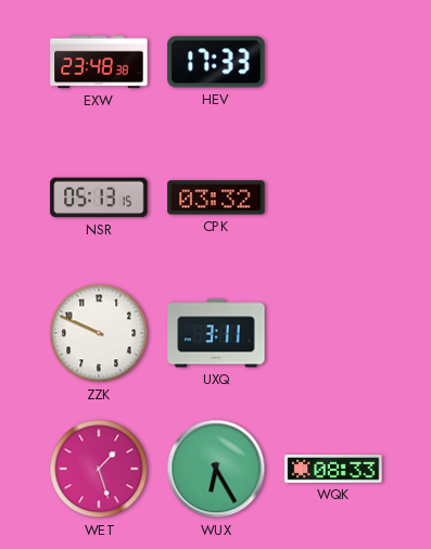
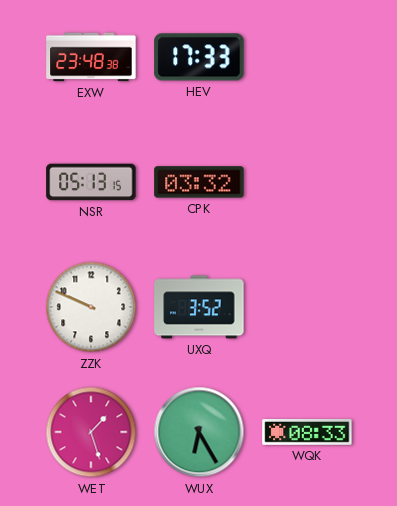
UXQ: 3:11 -> 3:52 (199, 307)
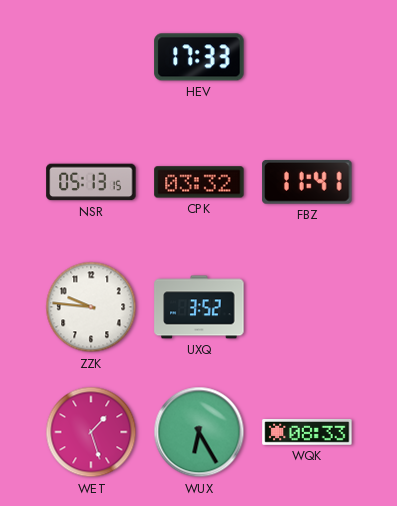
EXW: 23:48 -> none (91, 57)
FBZ: none -> 11:41 (307, 182)
ZZK: 9:49 -> 9:46 (91, 307)
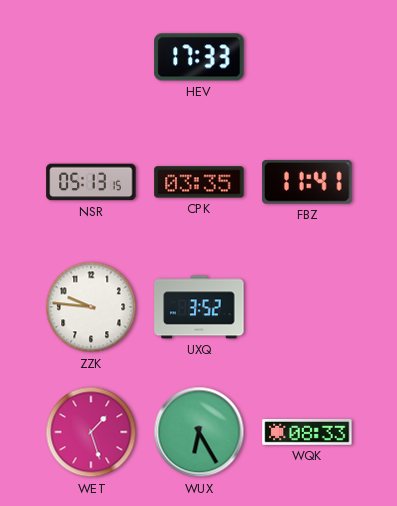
CPK: 03:32 -> 03:35 (199, 182)
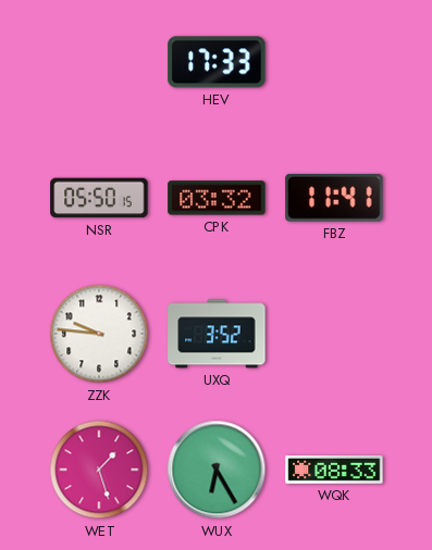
NSR: 05:13 -> 05:50 (99, 198)
CPK: 03:35 -> 03:32 (217, 198)
